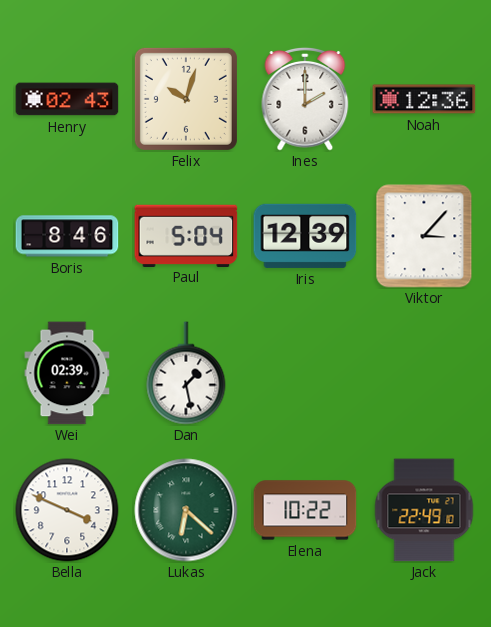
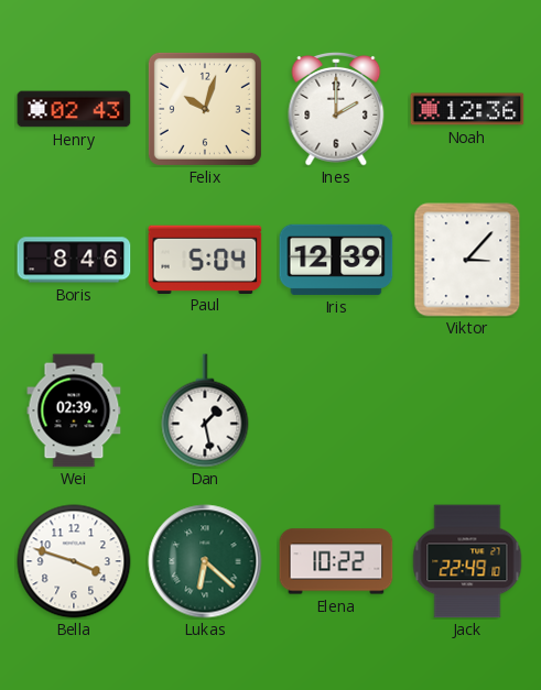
Bella: 3:49 -> 3:48 (74, 561)
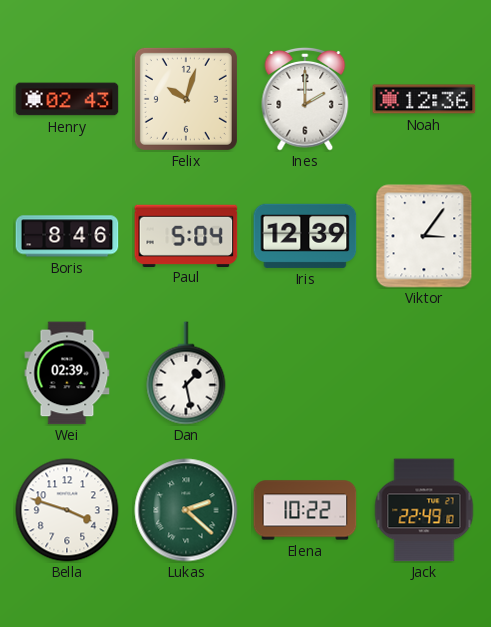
Viktor: 3:07 -> 3:06 (424, 236)
Lukas: 6:22 -> 2:22 (186, 510)
